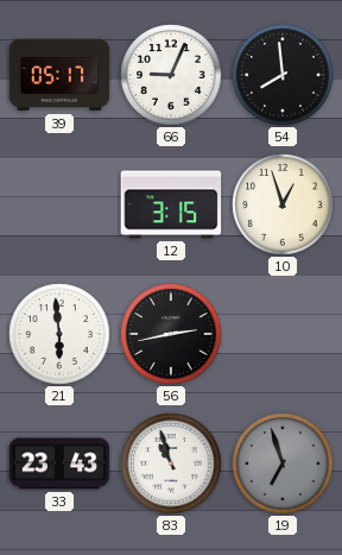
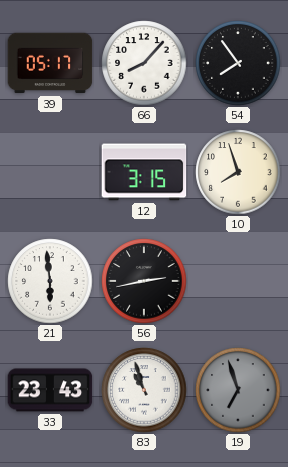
66: 9:04 -> 8:07 (144, 63)
54: 7:59 -> 7:54 (238, 63)
10: 12:57 -> 7:57 (238, 172)
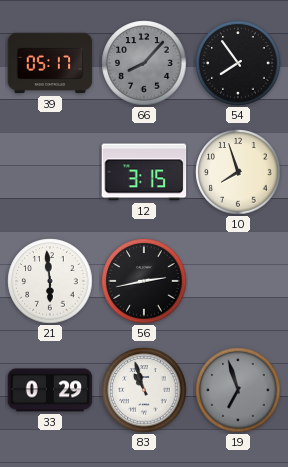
66 dial: white -> grey (144, 63)
33: 23:43 -> 0:29 (50, 390)
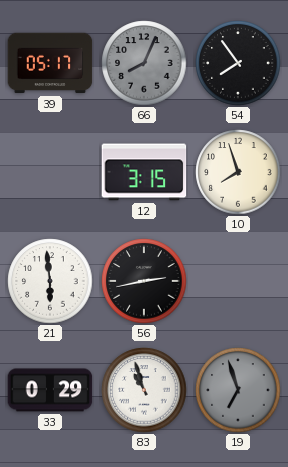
66: 8:07 -> 8:04 (144, 63)
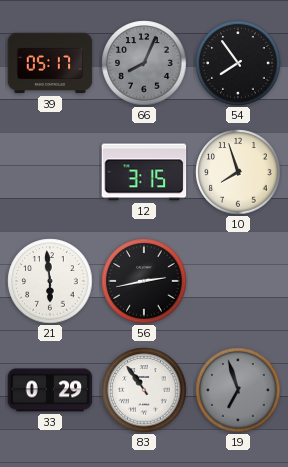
83: 10:57 -> 10:54 (144, 390)
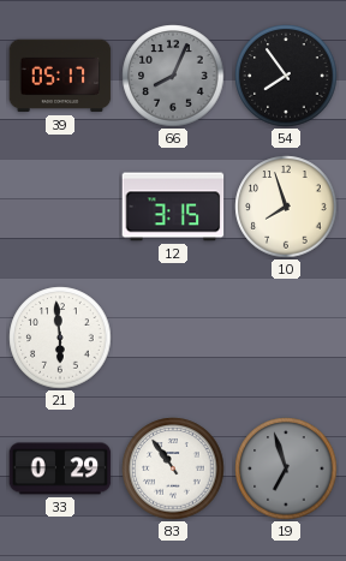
56: 2:43 -> none (144, 281)
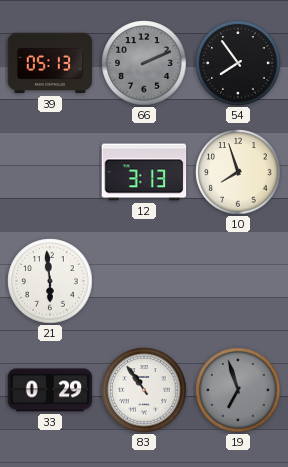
39: 05:17 -> 05:13 (50, 63)
66: 8:04 -> 2:11 (144, 63)
12: 3:15 -> 3:13 (144, 172)
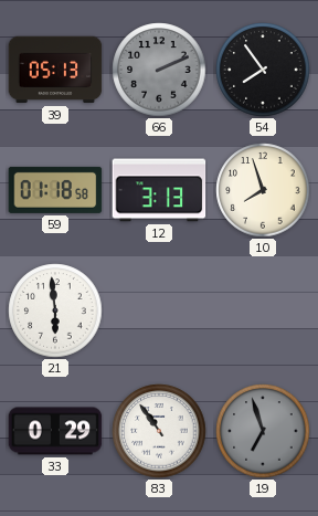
59: none -> 01:18 (55, 190)
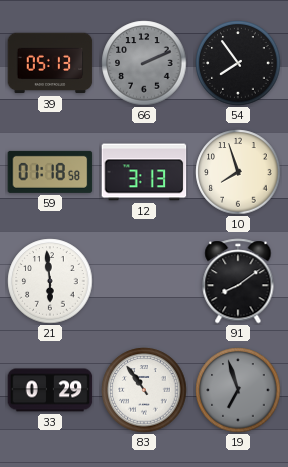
91: none -> 8:09 (238, 281)
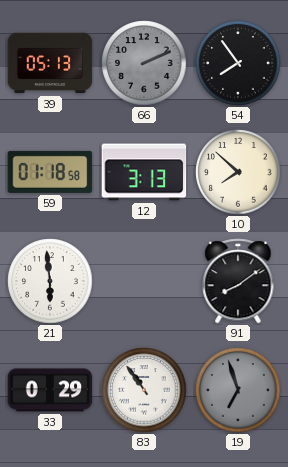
10: 7:57 -> 7:52 (238, 172)
